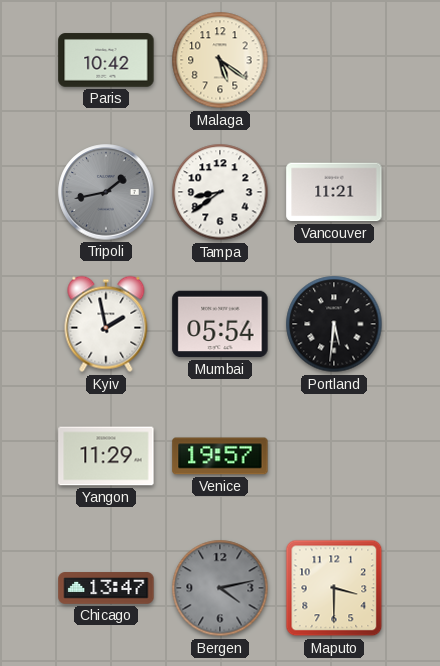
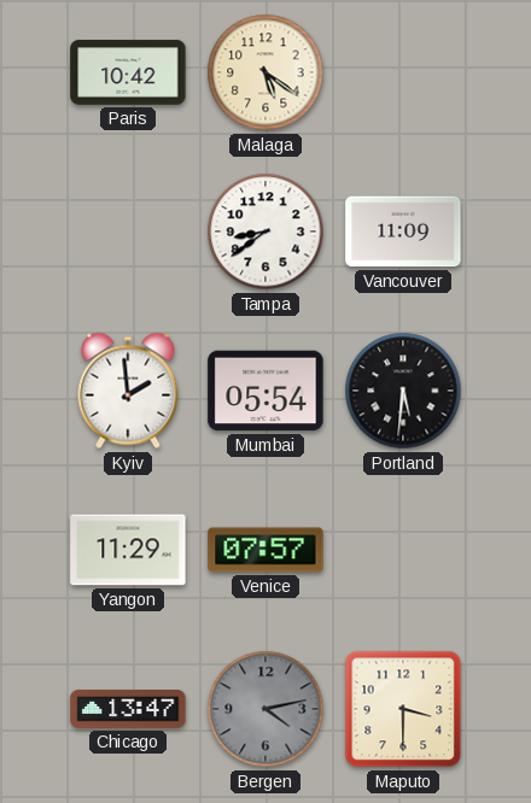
Tripoli: 1:43 -> none (106, 192)
Vancouver: 11:21 -> 11:09 (403, 231)
Kyiv: 1:58 -> 1:59 (128, 391)
Venice: 19:57 -> 07:57 (265, 550)
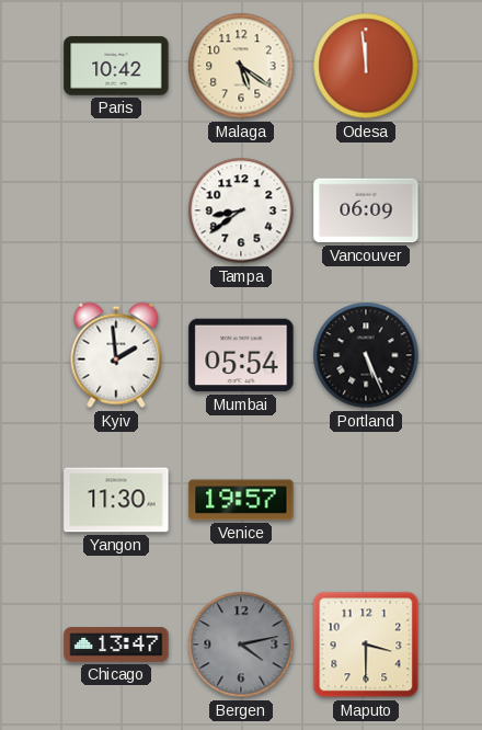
Odesa: none -> 11:59 (366, 66)
Vancouver: 11:09 -> 06:09 (366, 210)
Portland: 5:31 -> 5:26 (366, 355)
Yangon: 11:29 -> 11:30 (116, 500)
Venice: 07:57 -> 19:57 (241, 500)
